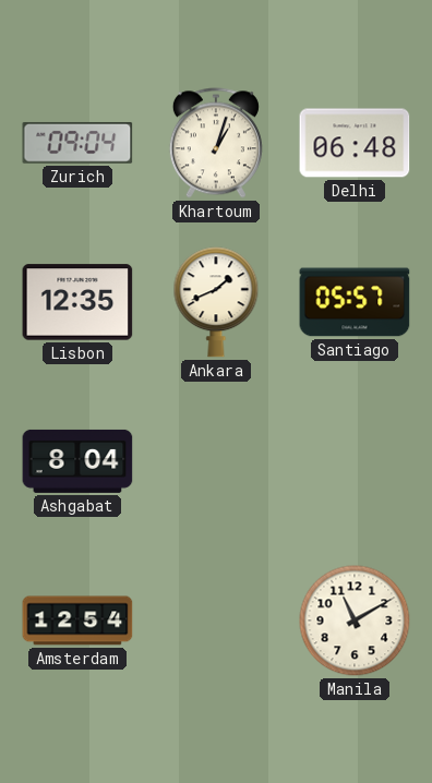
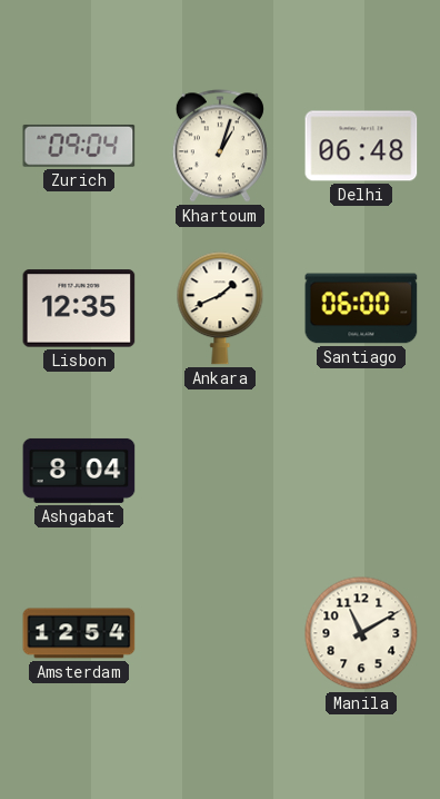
Santiago: 05:57 -> 06:00 (361, 308)
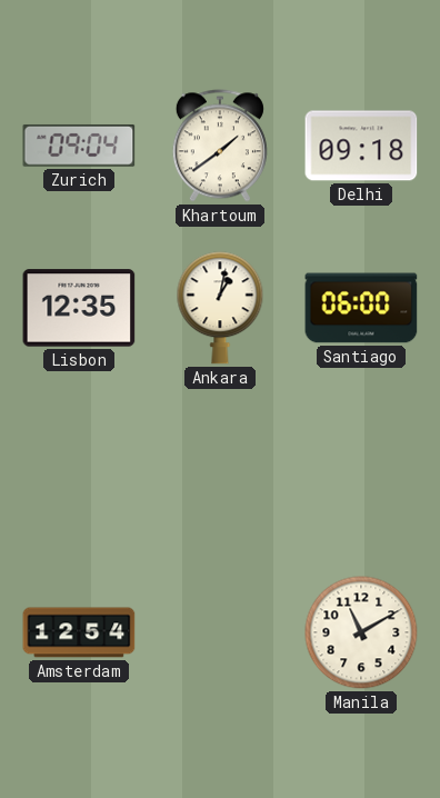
Khartoum: 1:03 -> 1:39 (220, 146)
Delhi: 06:48 -> 09:18 (361, 146)
Ankara: 1:41 -> 1:02 (220, 308)
Ashgabat: 8:04 -> none (79, 471)
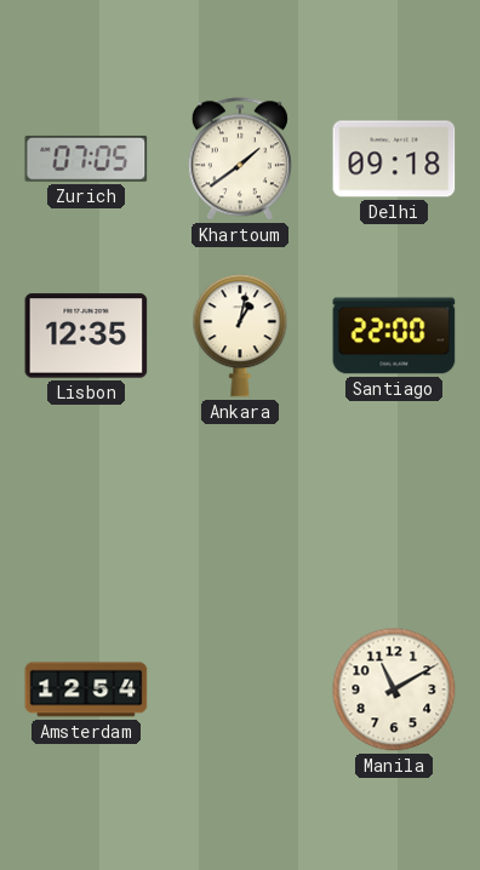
Zurich: 09:04 -> 07:05 (86, 159)
Santiago: 06:00 -> 22:00 (394, 336)
